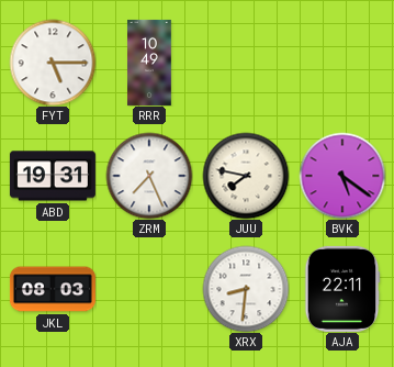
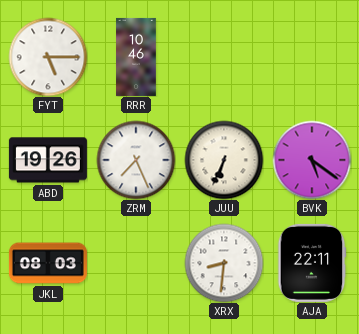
RRR: 10:49 -> 10:46 (136, 57)
ABD: 19:31 -> 19:26 (48, 160)
JUU: 7:47 -> 6:34 (224, 160)
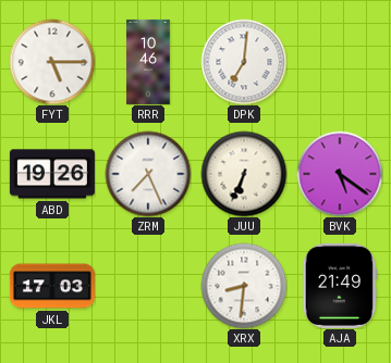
DPK: none -> 7:01 (244, 62)
JKL: 08:03 -> 17:03 (52, 286)
AJA: 22:11 -> 21:49 (340, 286)
